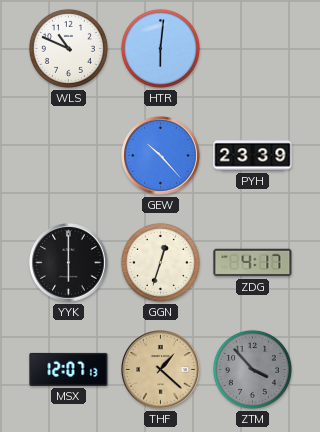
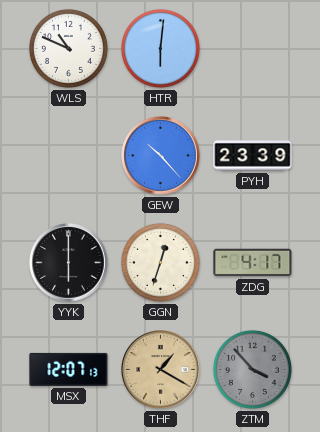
THF: 1:22 -> 1:20 (161, 370)
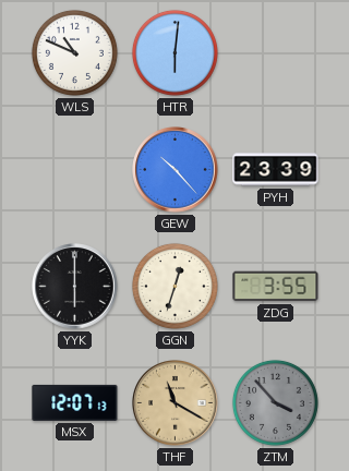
ZDG: 4:17 -> 3:55 (276, 287)
THF: 1:20 -> 11:20 (176, 403)
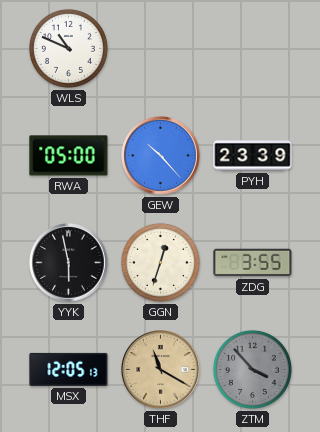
HTR: 6:01 -> none (174, 52)
RWA: none -> 05:00 (69, 156)
YYK: 6:00 -> 5:58 (69, 263)
MSX: 12:07 -> 12:05 (69, 369)
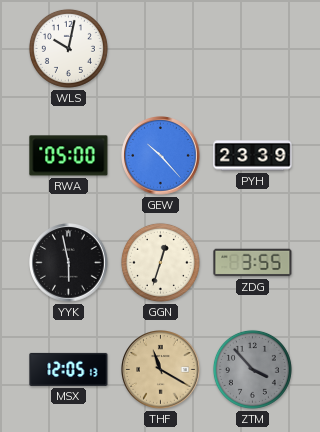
WLS: 10:49 -> 10:02 (68, 48)
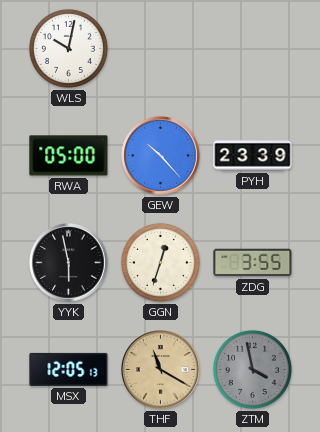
ZTM: 3:53 -> 3:58 (252, 369)
